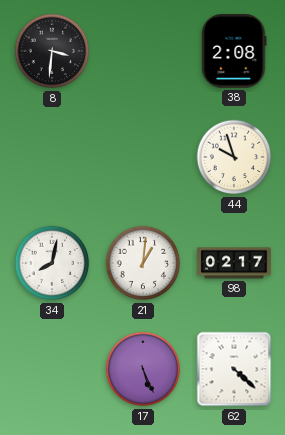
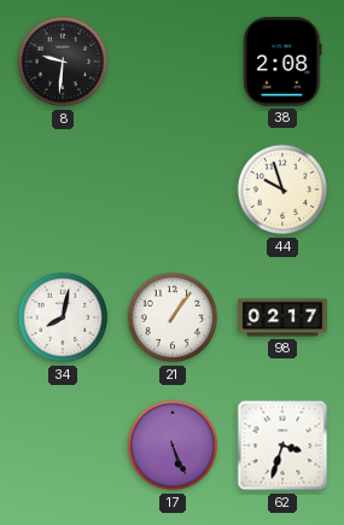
8: 3:31 -> 9:31 (63, 62)
21: 1:01 -> 1:06 (173, 317)
62: 4:22 -> 3:33 (282, 445)
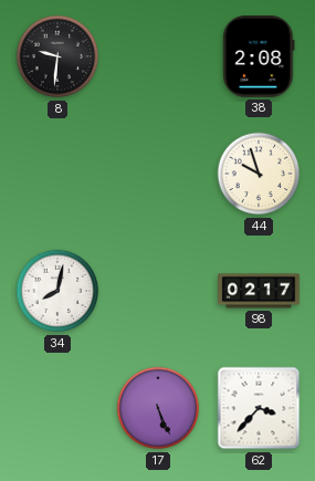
21: 1:06 -> none (173, 317)
62: 3:33 -> 3:37 (259, 408)
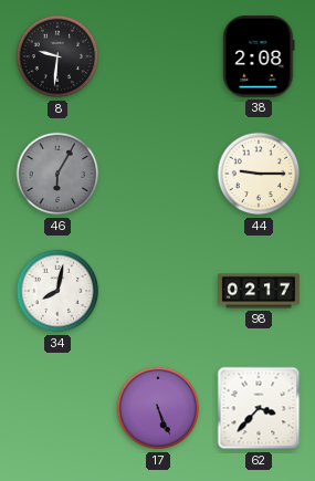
46: none -> 6:05 (57, 174)
44: 9:57 -> 9:15 (259, 174)
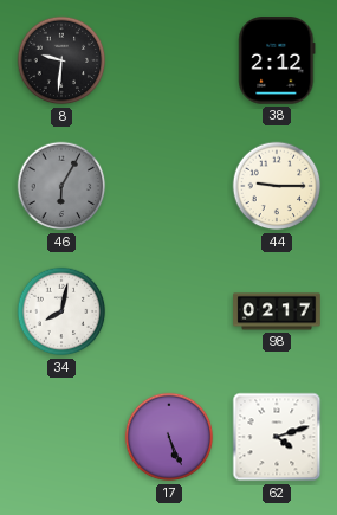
38: 2:08 -> 2:12 (277, 60)
62: 3:37 -> 4:12 (277, 437)
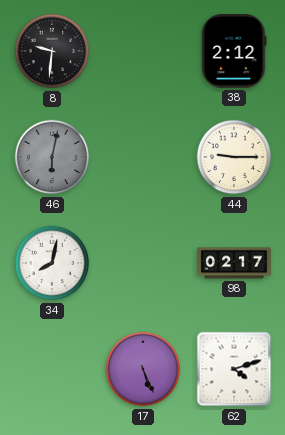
46: 6:05 -> 6:02 (52, 157)
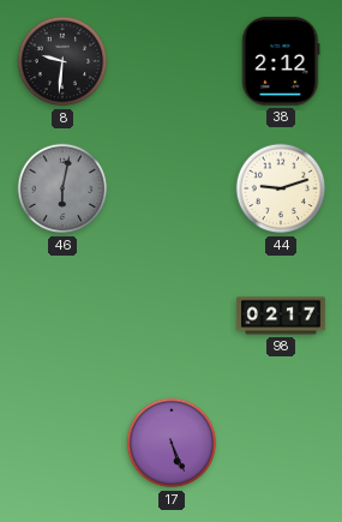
44: 9:15 -> 9:12 (281, 188)
34: 8:02 -> none (52, 263)
62: 4:12 -> none (234, 369)
